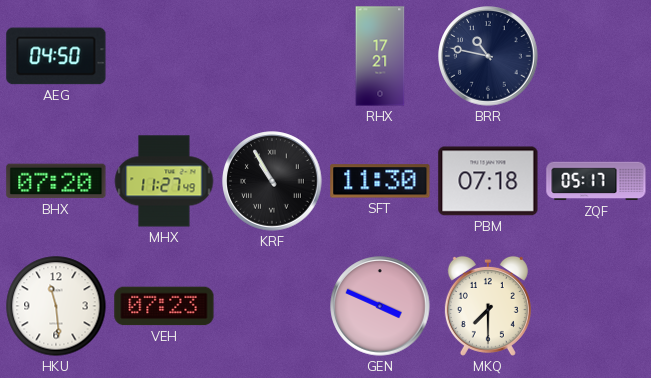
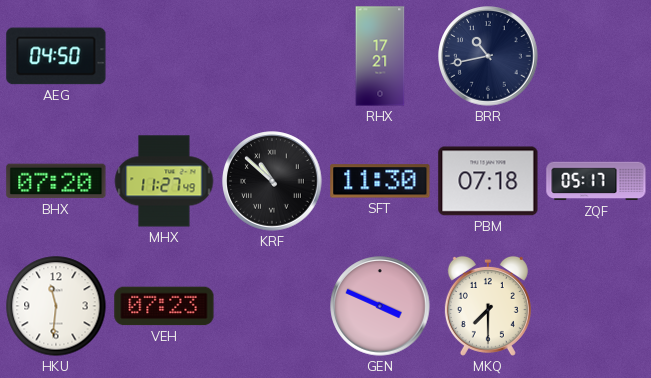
BRR: 10:47 -> 10:43 (488, 56)
KRF: 10:55 -> 10:52 (272, 181)
HKU: 11:29 -> 11:31 (56, 306)
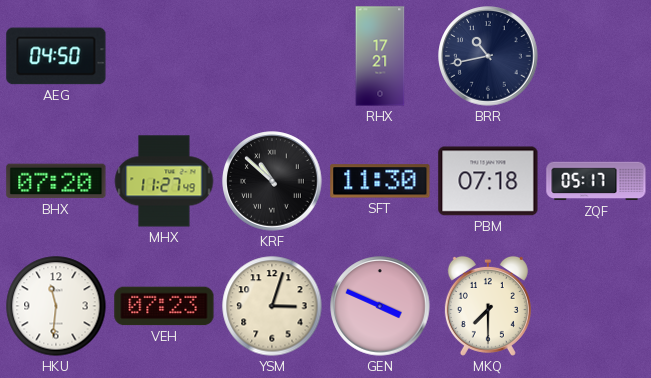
YSM: none -> 3:03 (272, 306)
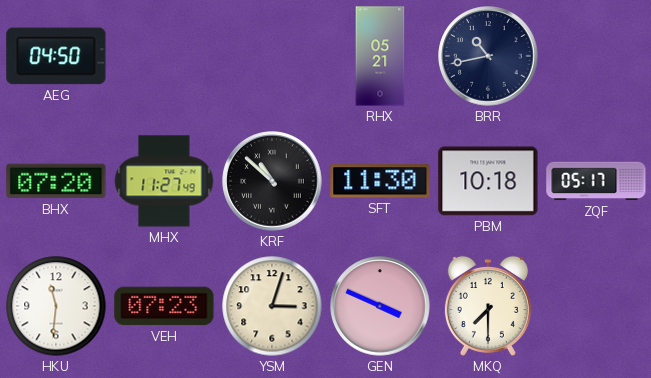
RHX: 17:21 -> 05:21 (380, 56)
PBM: 07:18 -> 10:18 (488, 181)
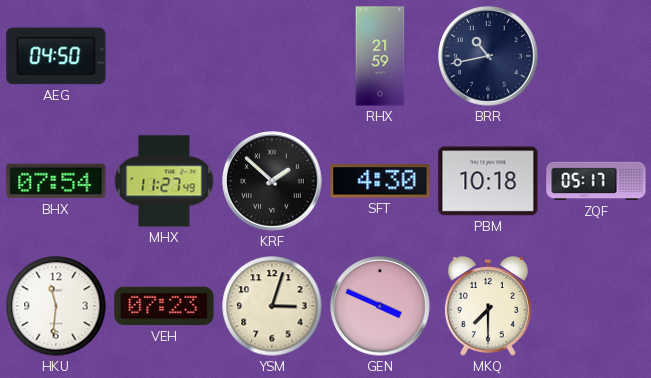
RHX: 05:21 -> 21:59 (380, 56)
BHX: 07:20 -> 07:54 (56, 181)
KRF: 10:52 -> 1:52 (272, 181)
SFT: 11:30 -> 4:30 (380, 181)
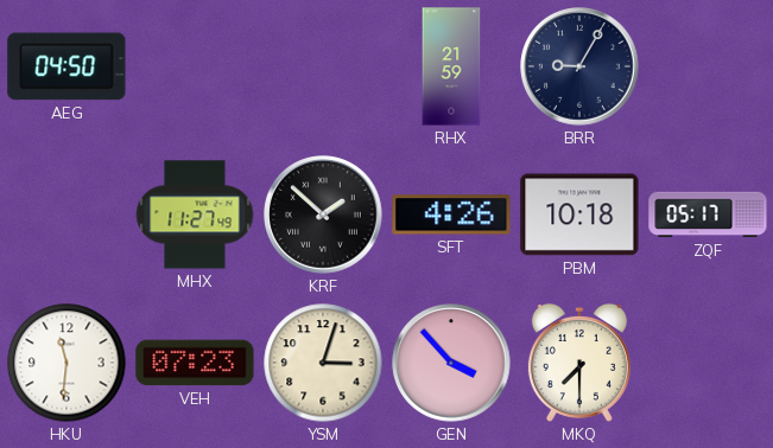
BRR: 10:43 -> 9:05 (579, 66)
BHX: 07:54 -> none (56, 181)
SFT: 4:30 -> 4:26 (451, 215)
GEN: 3:49 -> 3:53 (451, 363)
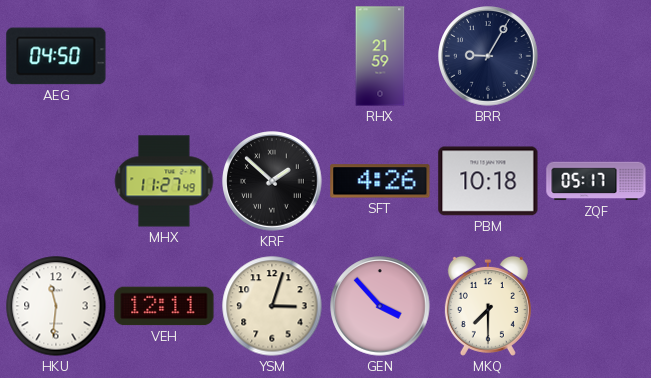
VEH: 07:23 -> 12:11 (164, 306)
